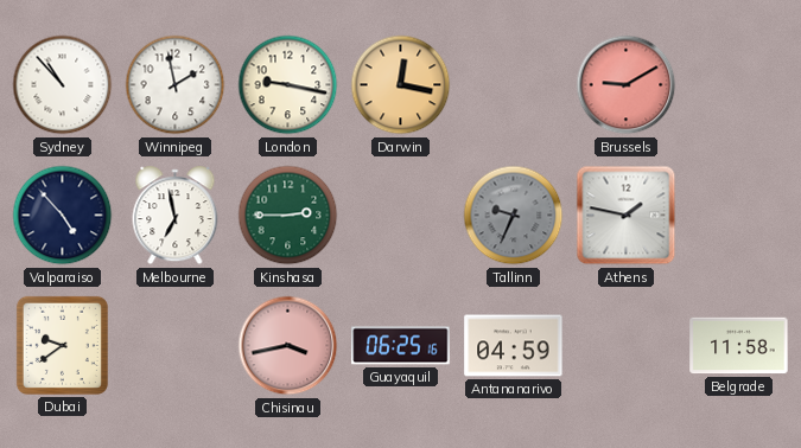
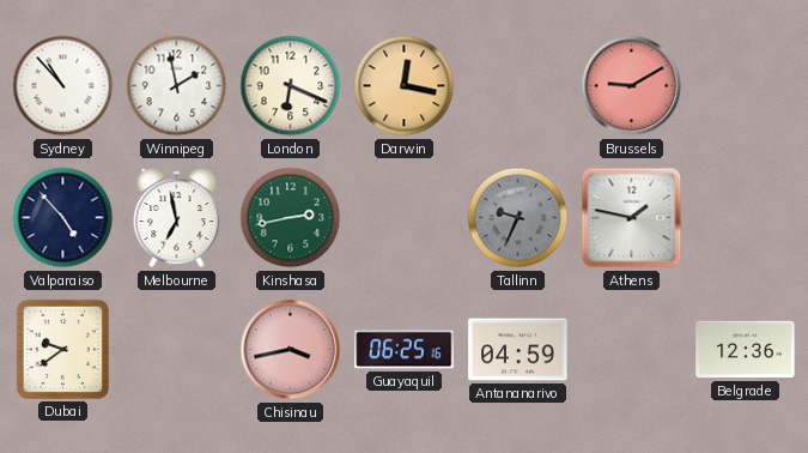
London: 9:17 -> 6:19 (291, 86)
Kinshasa: 2:45 -> 2:43 (291, 218)
Belgrade: 11:58 -> 12:36 (746, 350)
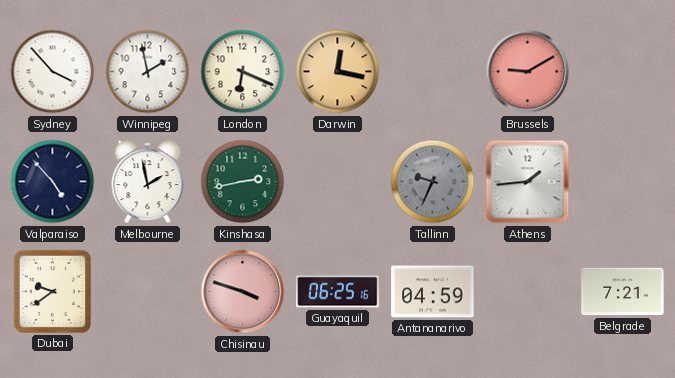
Sydney: 10:53 -> 3:53 (53, 72)
Melbourne: 6:58 -> 1:58 (148, 182)
Athens: 1:47 -> 1:44 (528, 182)
Chisinau: 3:43 -> 3:48 (243, 292)
Belgrade: 12:36 -> 7:21 (623, 292)
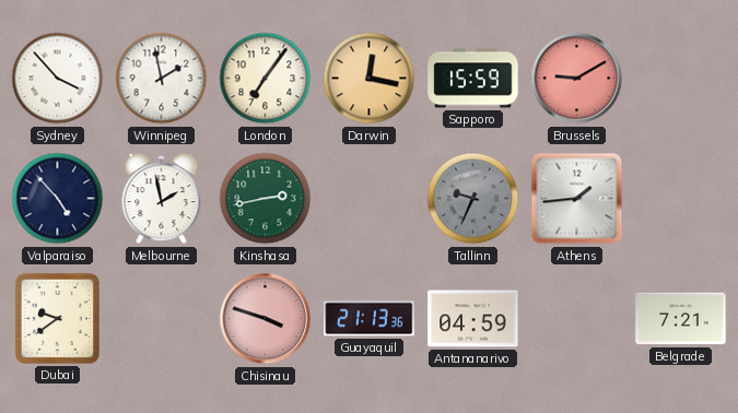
London: 6:19 -> 7:06 (266, 79)
Sapporo: none -> 15:59 (473, 79)
Guayaquil: 06:25 -> 21:13 (370, 319)
